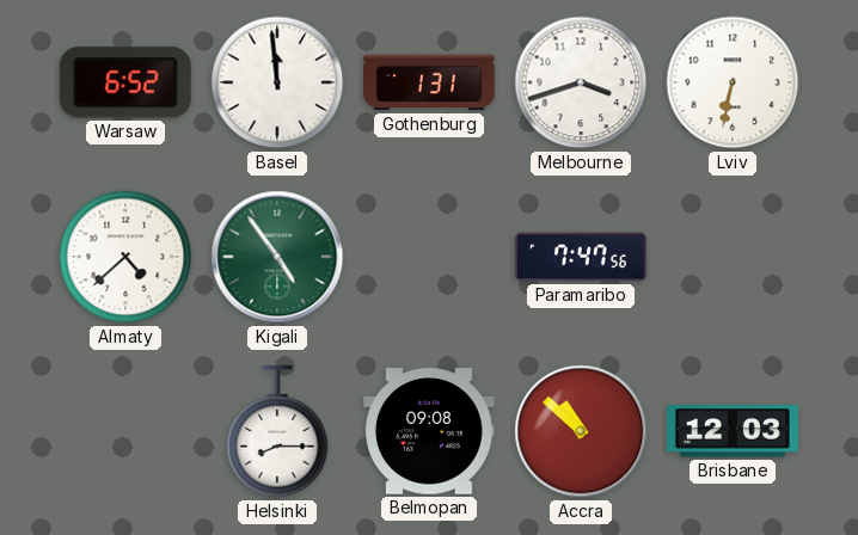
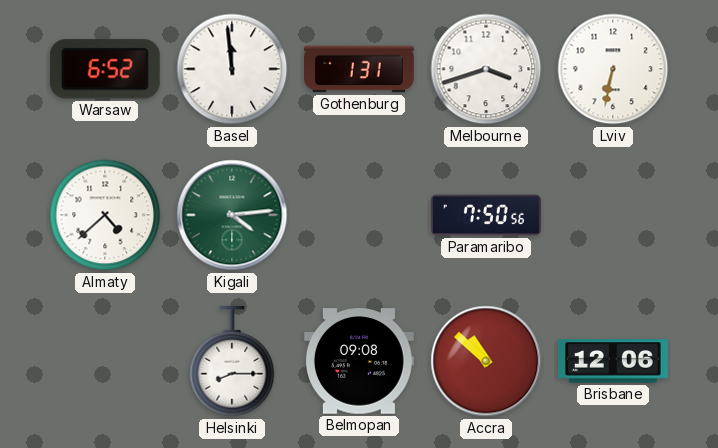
Kigali: 4:54 -> 4:14 (232, 215)
Paramaribo: 7:47 -> 7:50 (487, 215)
Brisbane: 12:03 -> 12:06 (613, 361)
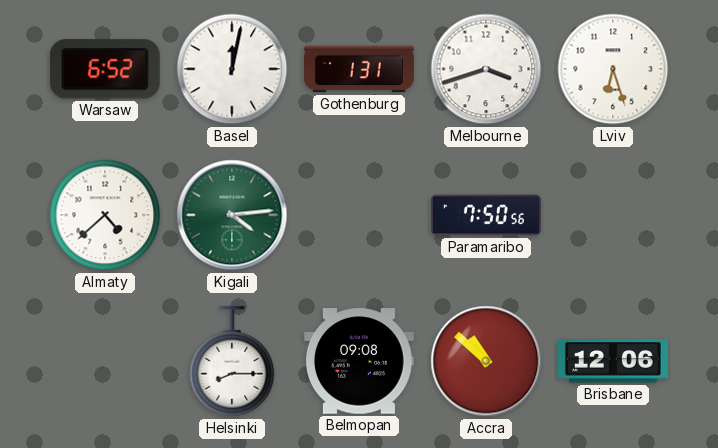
Basel: 11:59 -> 12:02 (232, 69)
Lviv: 6:32 -> 6:27 (613, 69)
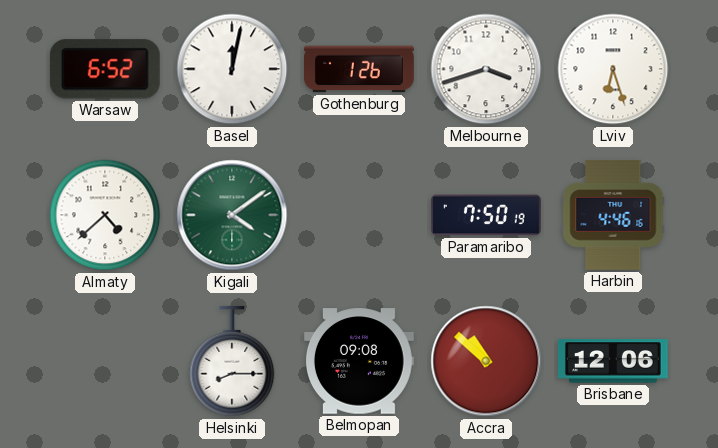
Gothenburg: 1:31 -> 1:26 (360, 69)
Kigali: 4:14 -> 4:09 (232, 215)
Paramaribo: 7:50:56 -> 7:50:19 (487, 215)
Harbin: none -> 4:46 (613, 215)
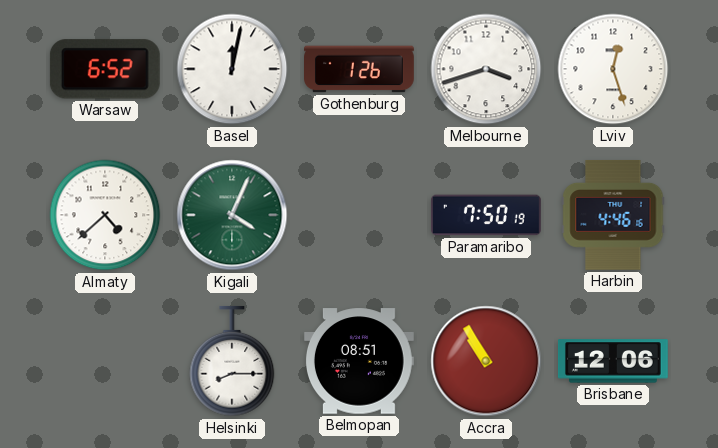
Lviv: 6:27 -> 12:27 (613, 69)
Kigali: 4:09 -> 4:04 (232, 215)
Belmopan: 09:08 -> 08:51 (359, 361)
Accra: 10:52 -> 10:55 (486, 361)
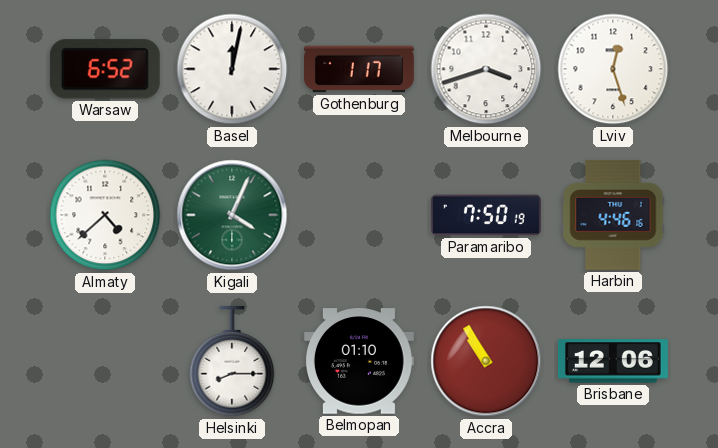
Gothenburg: 1:26 -> 1:17 (360, 69)
Belmopan: 08:51 -> 01:10 (359, 361)
